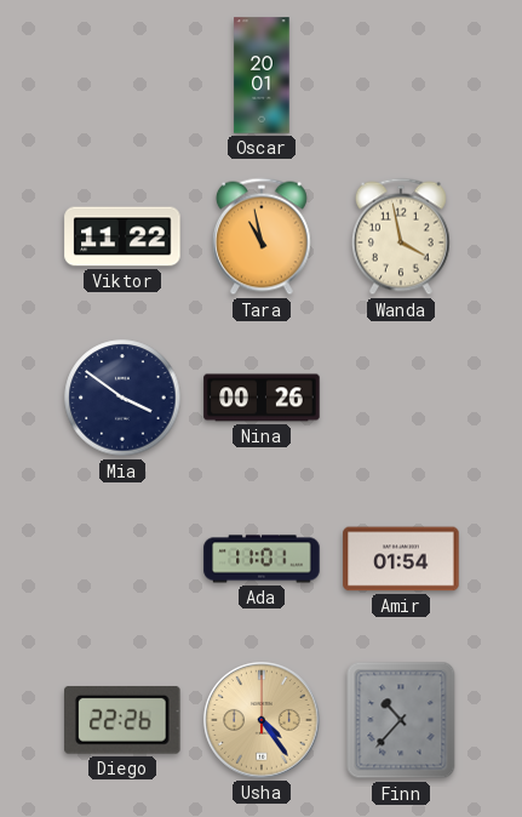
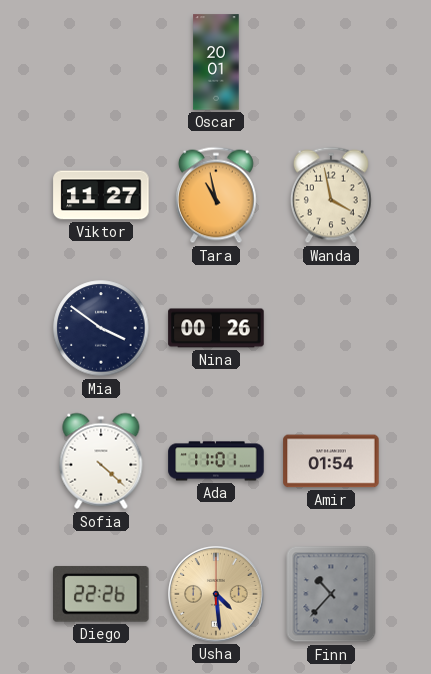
Viktor: 11:22 -> 11:27 (101, 195)
Sofia: none -> 4:22 (101, 461)
Usha: 4:24 -> 4:29 (216, 594)
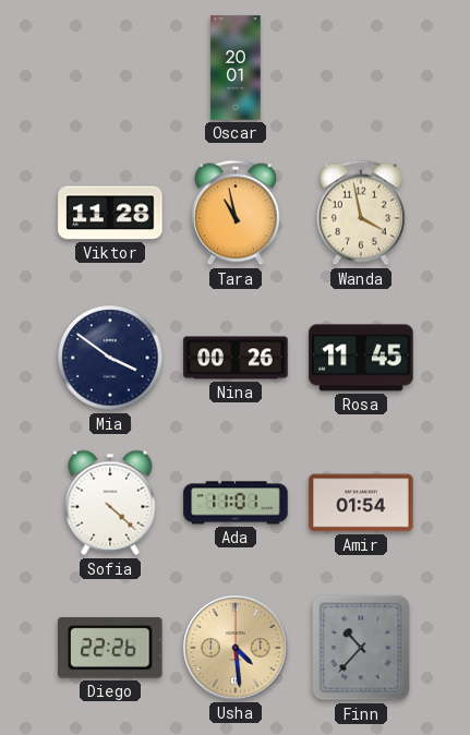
Viktor: 11:27 -> 11:28 (110, 213)
Rosa: none -> 11:45 (361, 358)
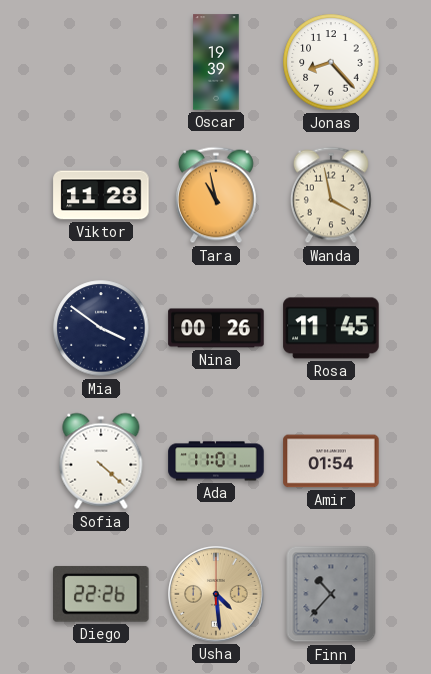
Oscar: 20:01 -> 19:39 (216, 62)
Jonas: none -> 8:23 (331, 62)
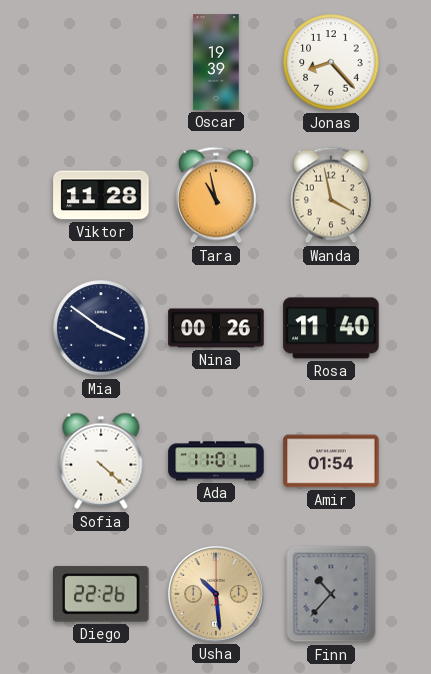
Rosa: 11:45 -> 11:40 (331, 328)
Usha: 4:29 -> 10:29 (216, 594)
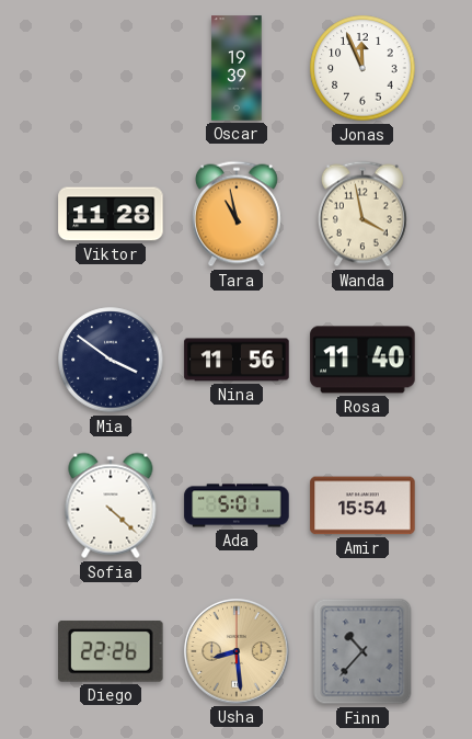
Jonas: 8:23 -> 11:56 (362, 68)
Nina: 00:26 -> 11:56 (237, 360)
Ada: 11:01 -> 5:01 (237, 505)
Amir: 01:54 -> 15:54 (362, 505)
Usha: 10:29 -> 8:29 (237, 651)
